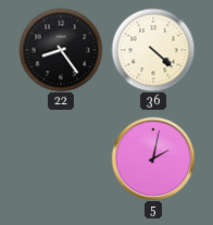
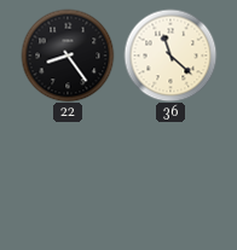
36: 4:22 -> 11:22 (170, 56)
5: 2:02 -> none (153, 159)
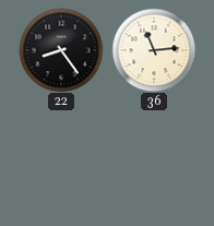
36: 11:22 -> 11:14 (154, 50)
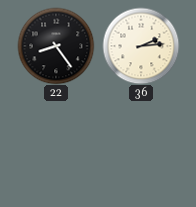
36: 11:14 -> 2:14 (141, 46)
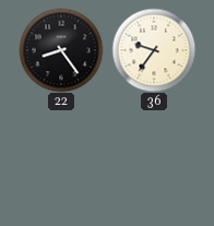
36: 2:14 -> 9:36 (154, 50)
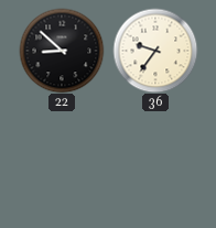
22: 8:24 -> 8:52 (62, 51)
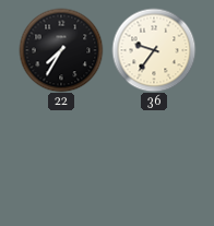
22: 8:52 -> 7:35 (61, 50)
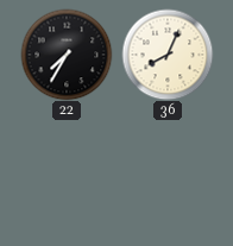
36: 9:36 -> 8:04 (168, 55)
